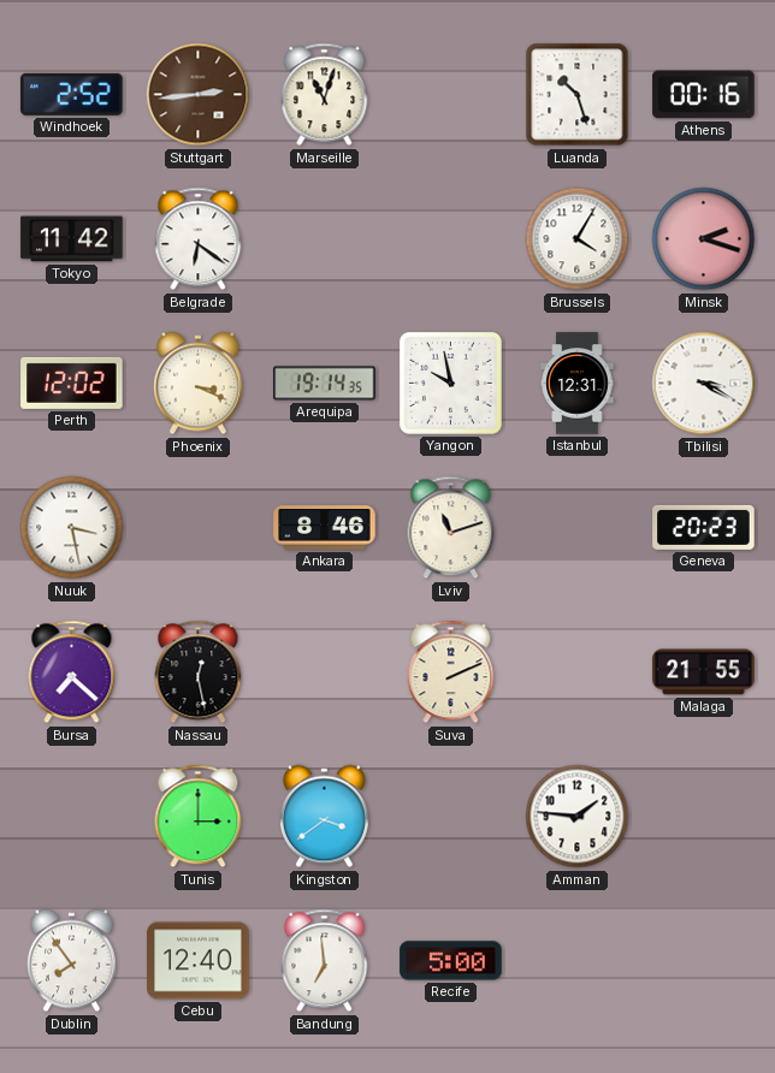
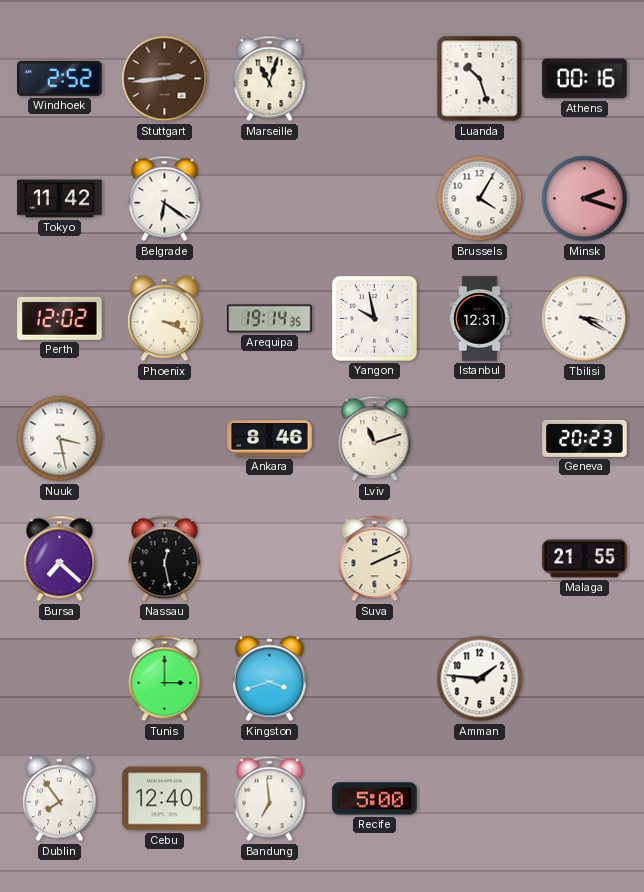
Kingston: 3:39 -> 3:42 (269, 679)
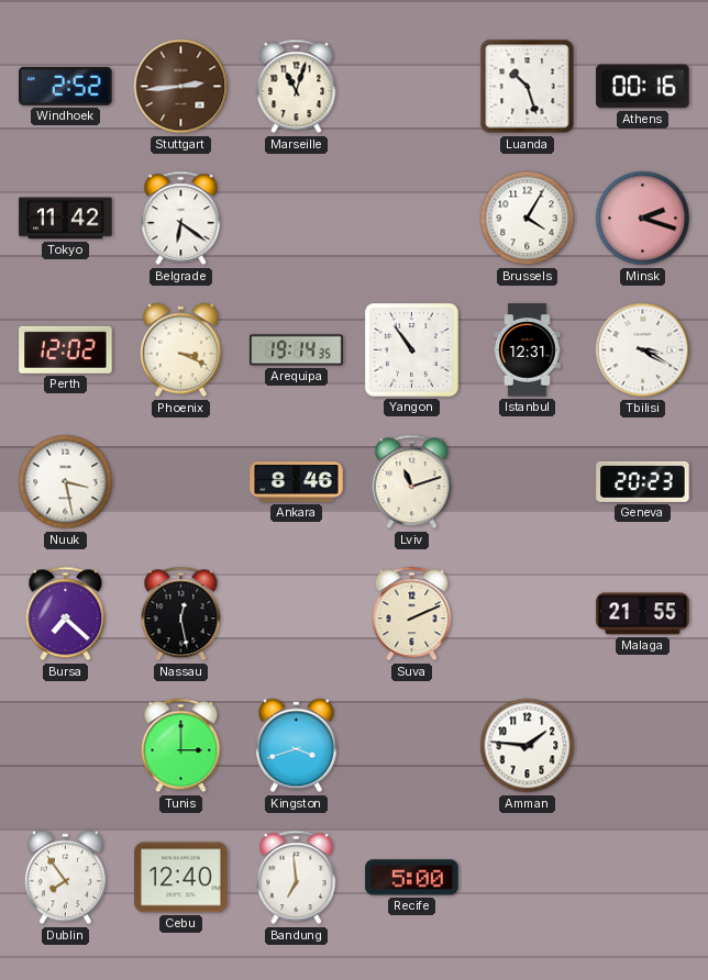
Yangon: 9:58 -> 10:54 (411, 349)
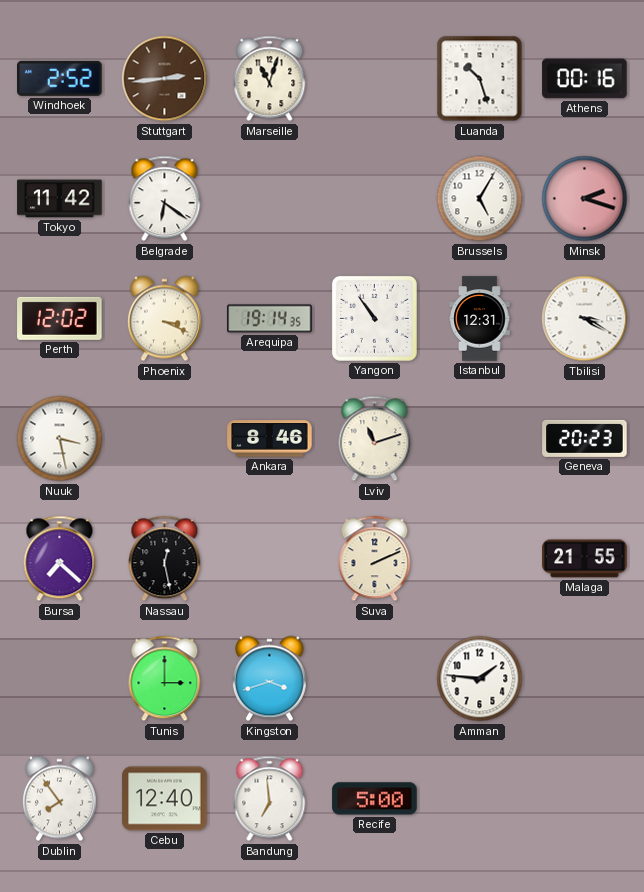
Brussels: 4:05 -> 5:05 (480, 199)
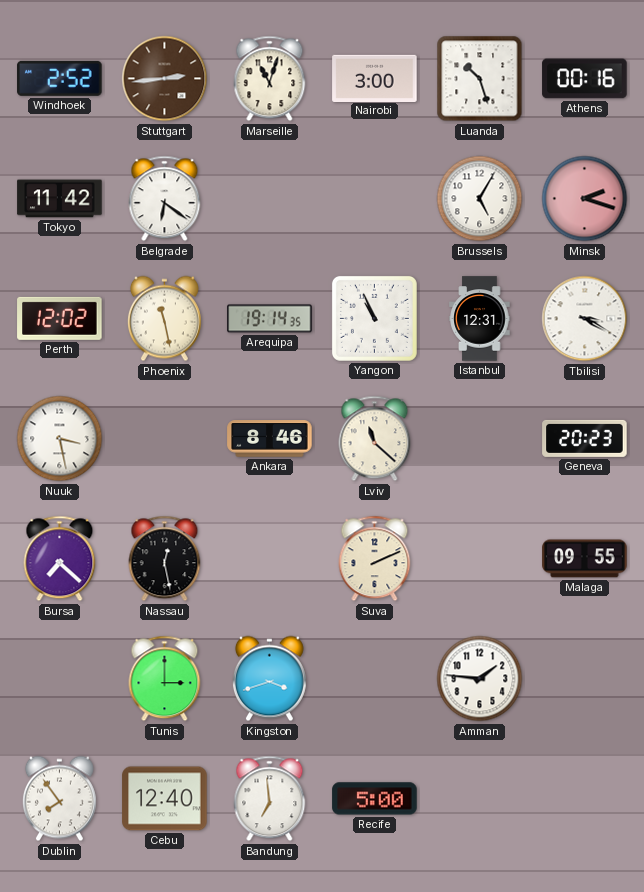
Nairobi: none -> 3:00 (375, 78)
Phoenix: 3:19 -> 11:28 (164, 319)
Yangon: 10:54 -> 10:56 (374, 318)
Lviv: 11:12 -> 11:22 (375, 439)
Malaga: 21:55 -> 09:55 (585, 559)
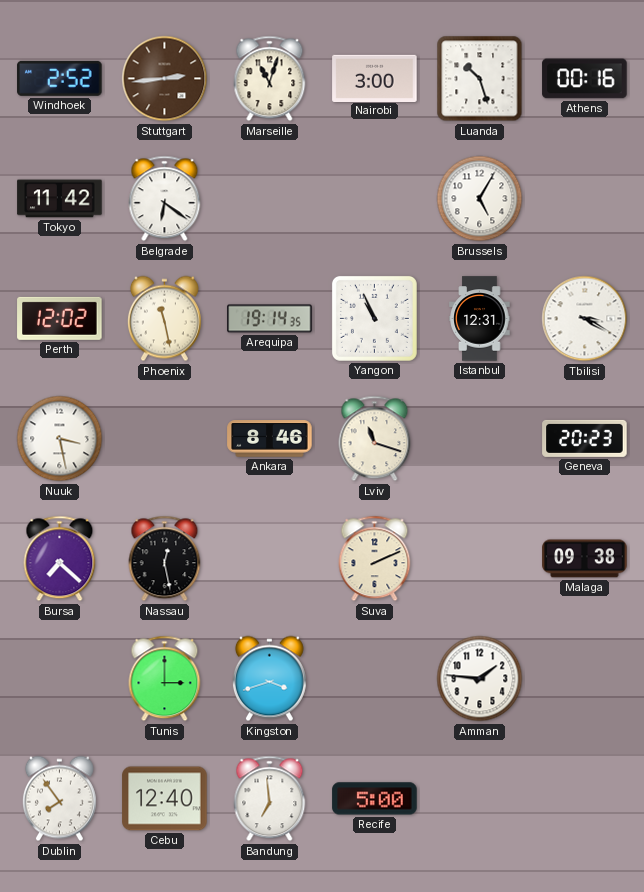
Minsk: 2:18 -> none (585, 199)
Lviv: 11:22 -> 11:18 (375, 439)
Malaga: 09:55 -> 09:38 (585, 559)
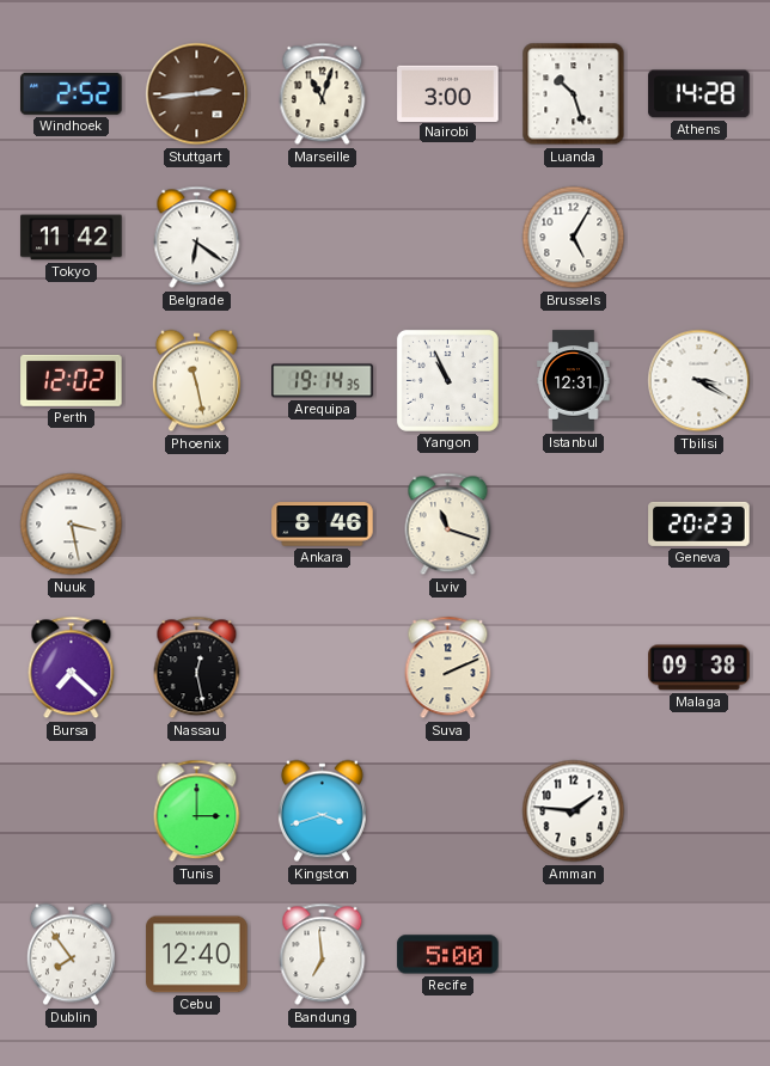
Athens: 00:16 -> 14:28 (699, 94)
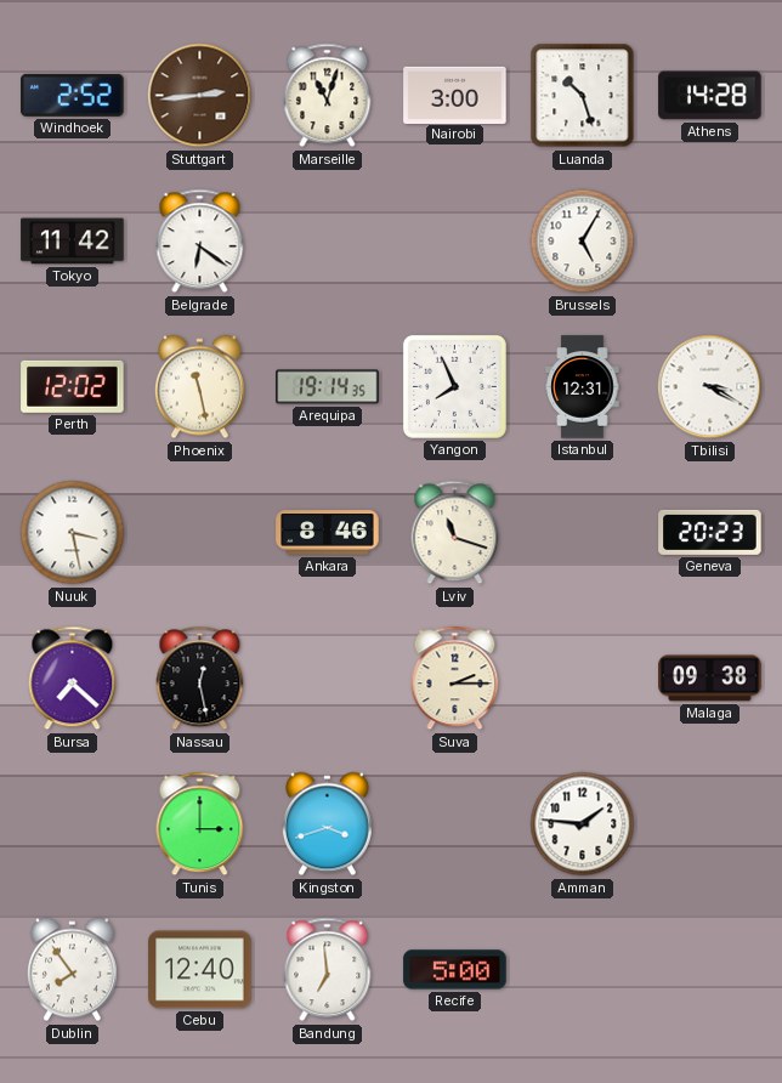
Yangon: 10:56 -> 7:56 (454, 386)
Suva: 2:11 -> 2:15 (455, 679)
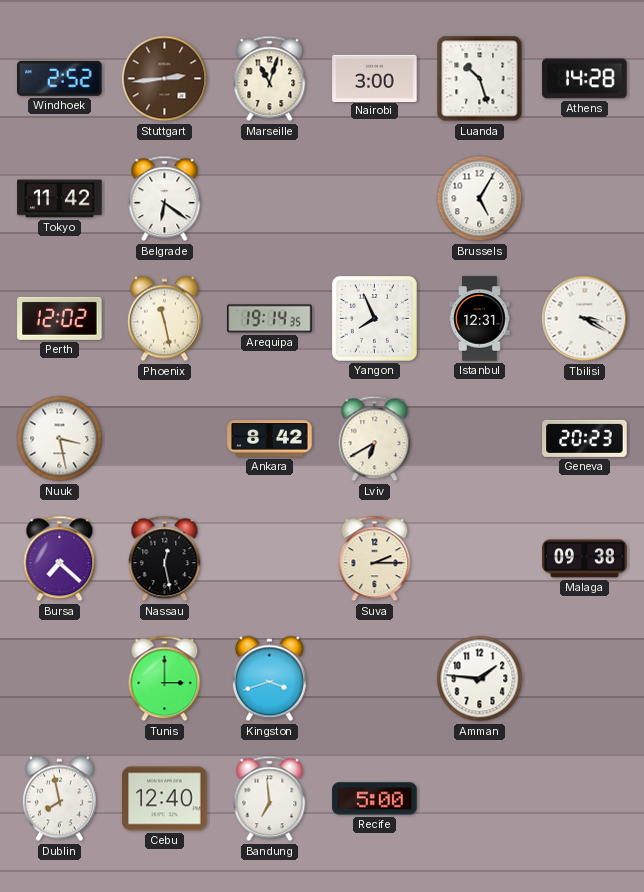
Ankara: 8:46 -> 8:42 (270, 439)
Lviv: 11:18 -> 6:40 (375, 439)
Dublin: 7:54 -> 7:58 (59, 799)
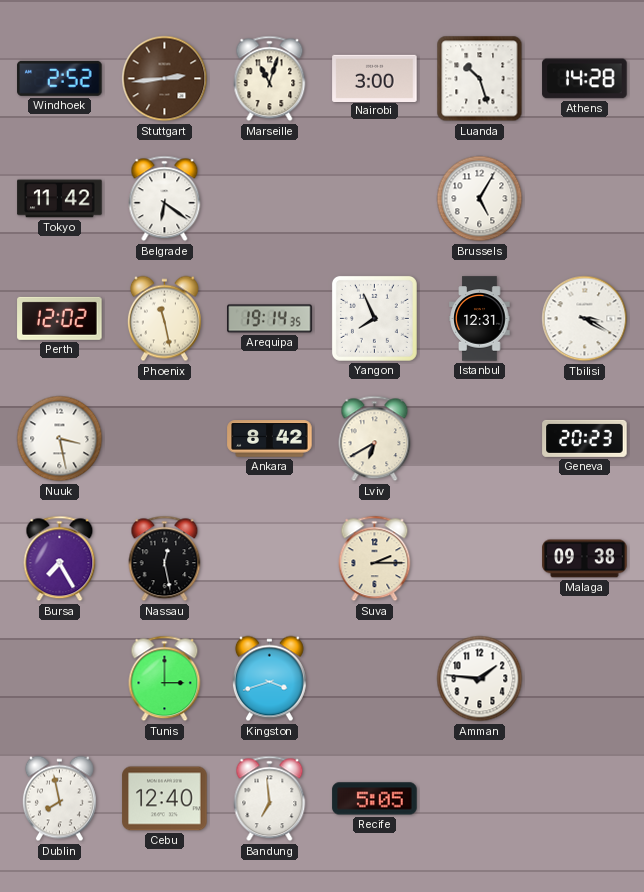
Bursa: 7:22 -> 7:25 (60, 559)
Recife: 5:00 -> 5:05 (375, 799)
